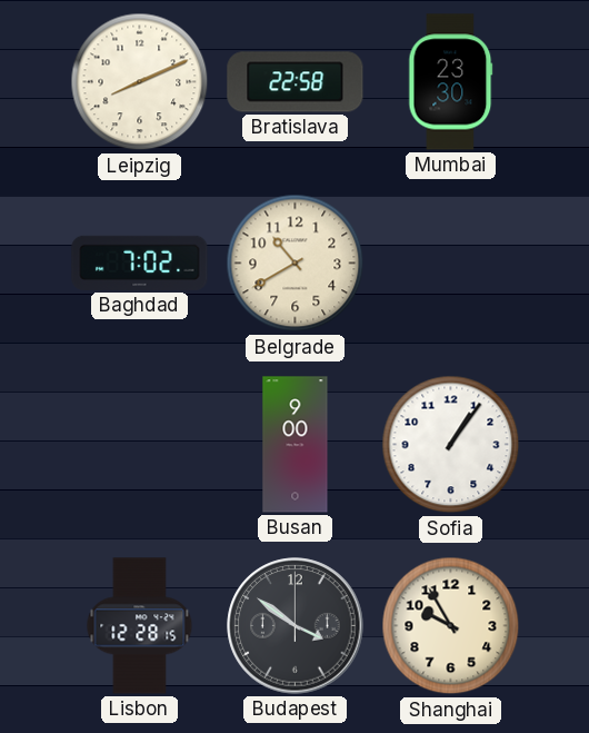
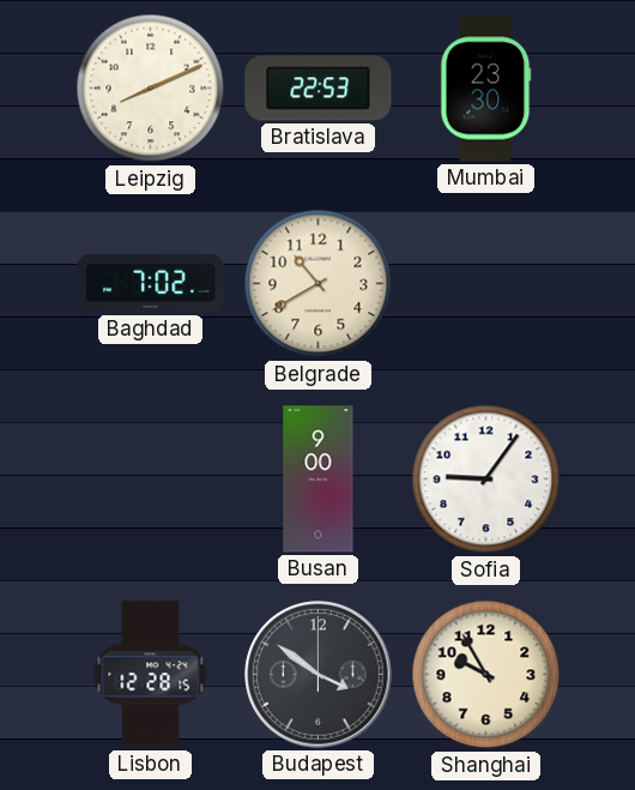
Bratislava: 22:58 -> 22:53 (319, 89)
Sofia: 1:06 -> 9:06 (486, 480)
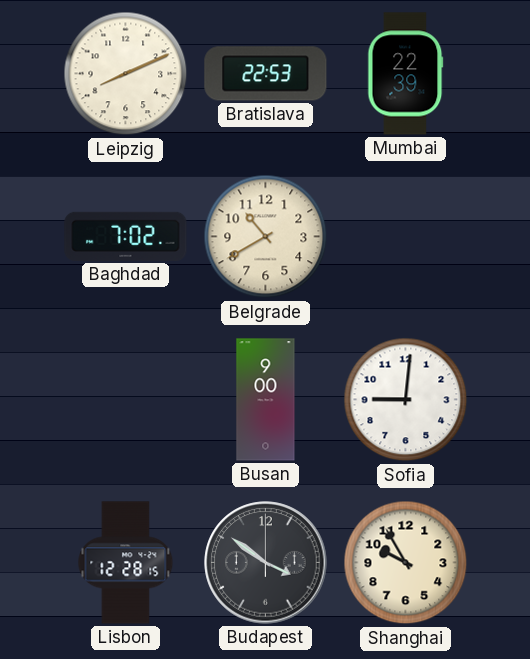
Mumbai: 23:30 -> 22:39 (406, 74)
Sofia: 9:06 -> 9:01 (406, 400)
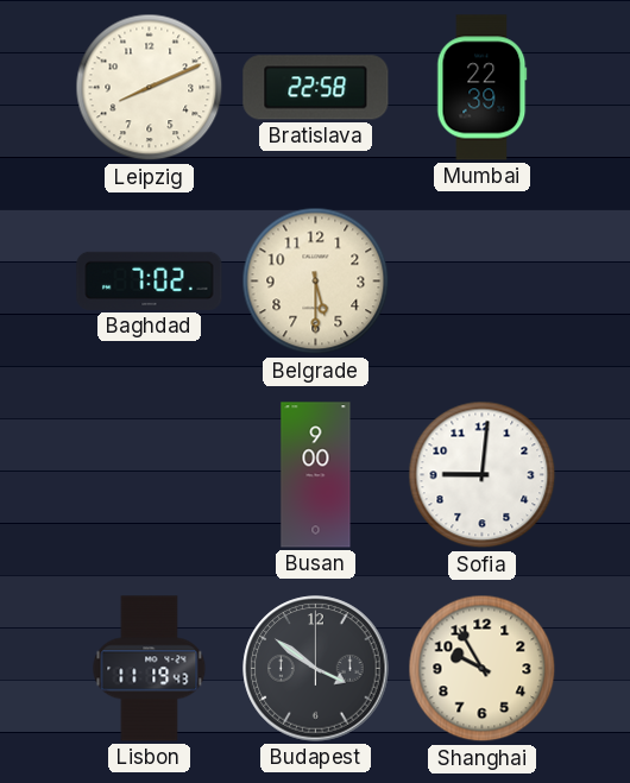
Bratislava: 22:53 -> 22:58 (316, 88)
Belgrade: 10:40 -> 5:30 (316, 282)
Lisbon: 12:28 -> 11:19 (150, 669)
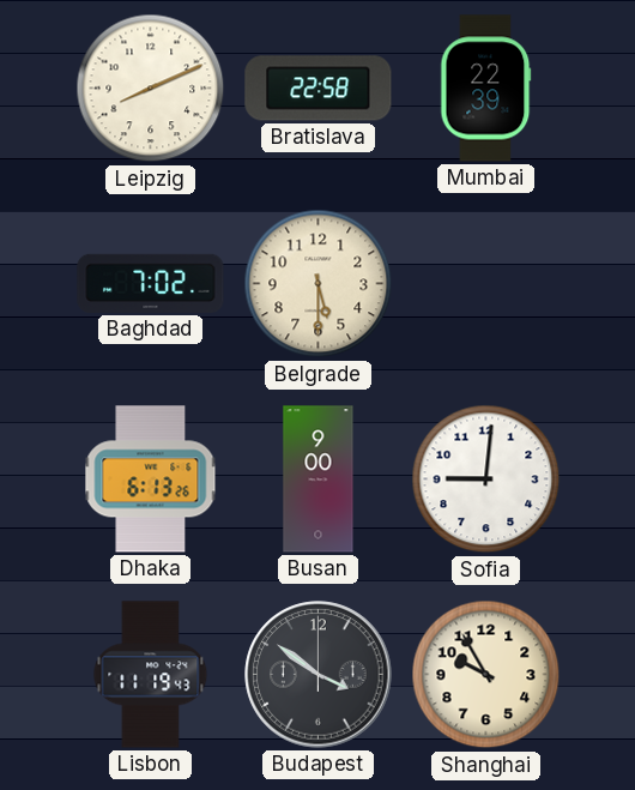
Dhaka: none -> 6:13 (151, 480)
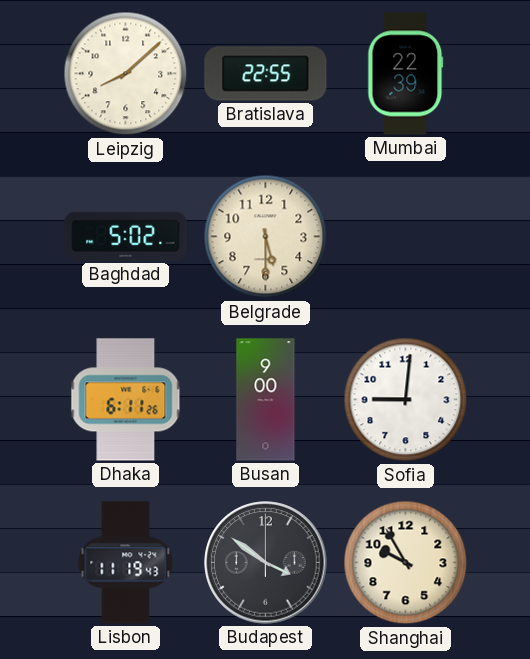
Leipzig: 8:11 -> 8:08 (126, 74)
Bratislava: 22:58 -> 22:55 (266, 74)
Baghdad: 7:02 -> 5:02 (126, 236)
Dhaka: 6:13 -> 6:11 (126, 400)
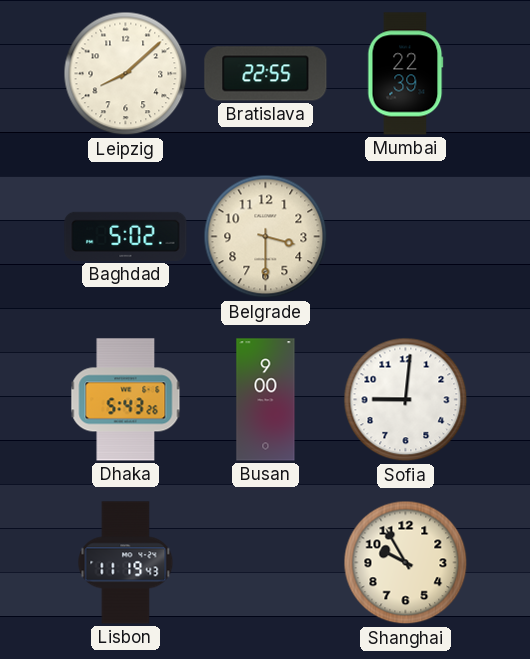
Belgrade: 5:30 -> 3:30 (266, 237)
Dhaka: 6:11 -> 5:43 (126, 400)
Budapest: 3:51 -> none (266, 563)
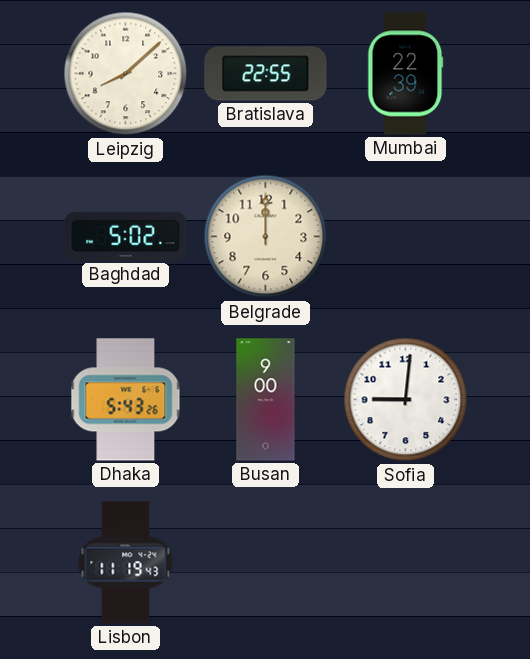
Belgrade: 3:30 -> 12:00 (266, 237)
Shanghai: 9:55 -> none (406, 563)
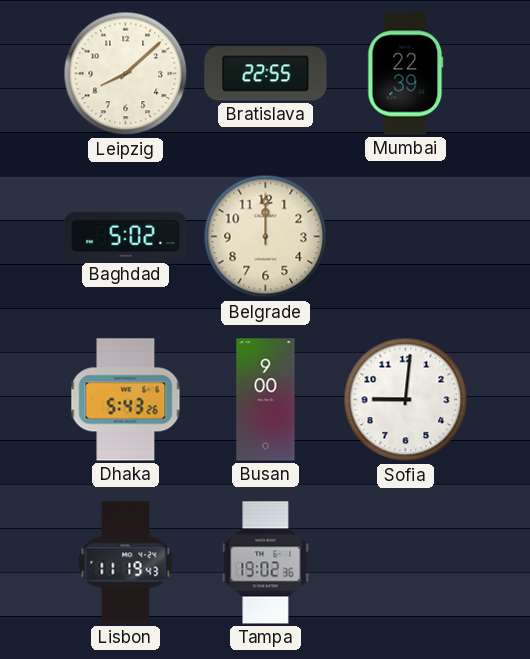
Tampa: none -> 19:02 (266, 563)
